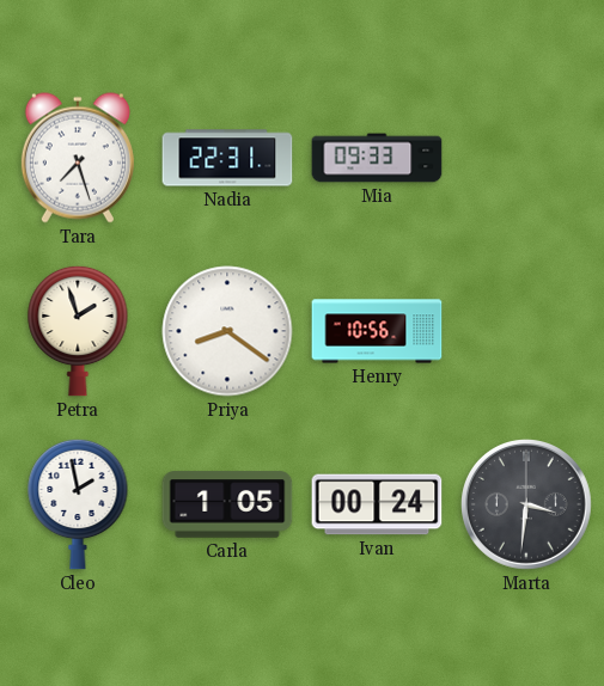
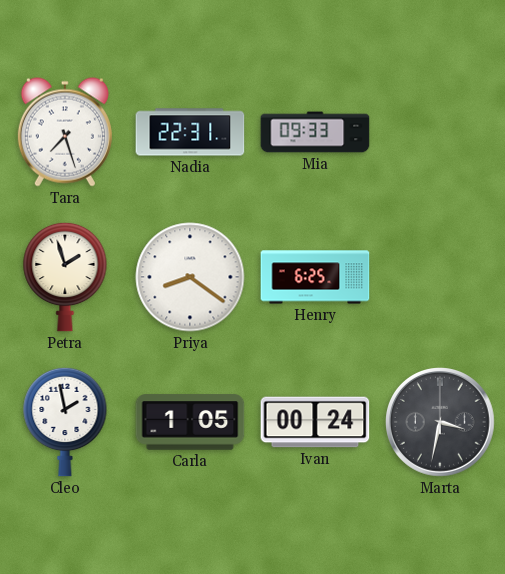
Henry: 10:56 -> 6:25 (315, 277)
Marta: 3:31 -> 3:32 (441, 423)
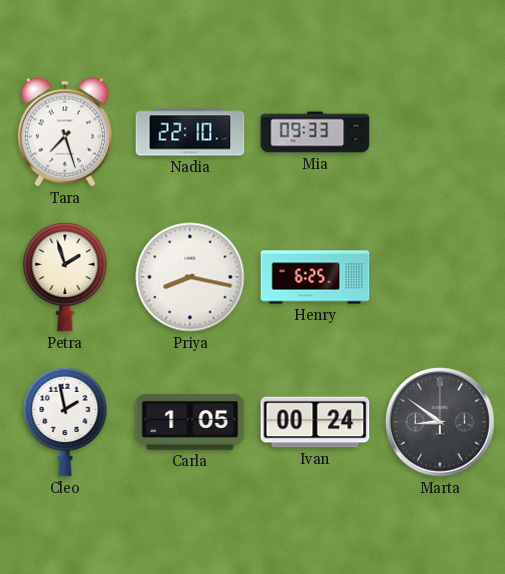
Nadia: 22:31 -> 22:10 (190, 132)
Priya: 8:21 -> 8:17 (190, 277)
Marta: 3:32 -> 8:51 (441, 423)
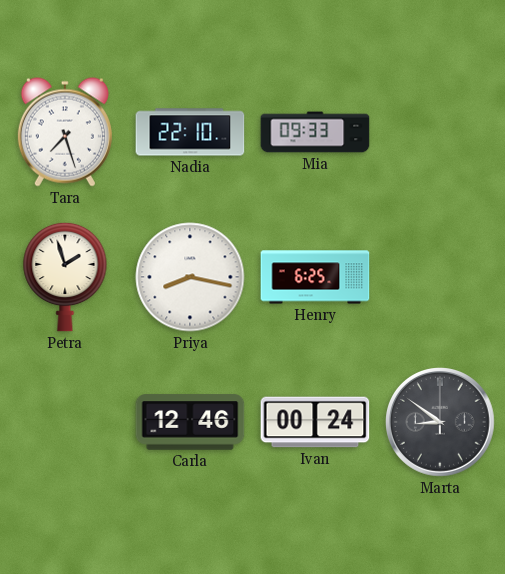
Cleo: 1:58 -> none (65, 422)
Carla: 1:05 -> 12:46 (190, 422)
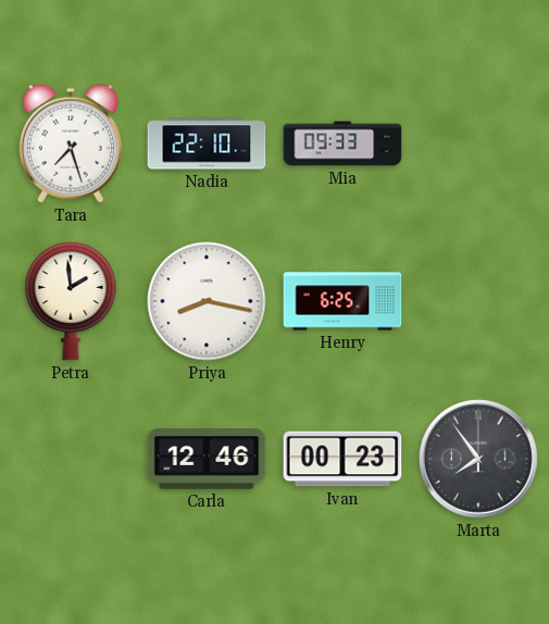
Petra: 1:57 -> 1:59 (71, 301)
Ivan: 00:24 -> 00:23 (342, 459)
Marta: 8:51 -> 7:54 (479, 460)
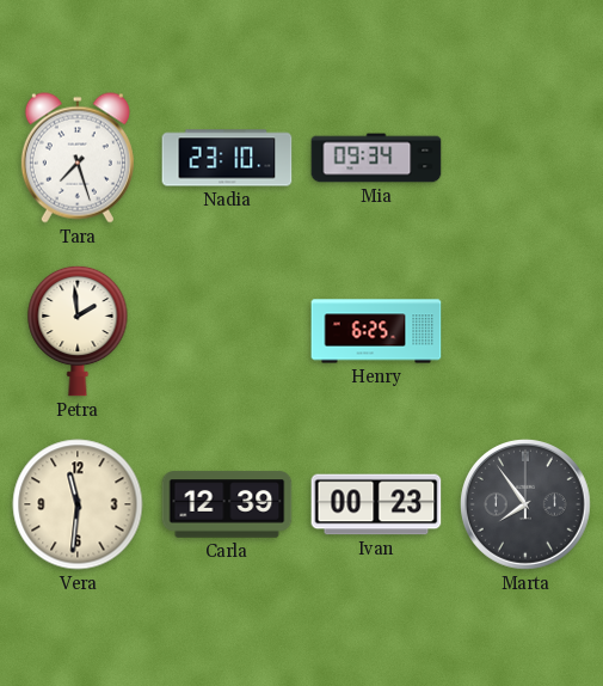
Nadia: 22:10 -> 23:10 (227, 158)
Mia: 09:33 -> 09:34 (376, 158)
Priya: 8:17 -> none (207, 301)
Vera: none -> 11:31 (78, 504)
Carla: 12:46 -> 12:39 (227, 504)
